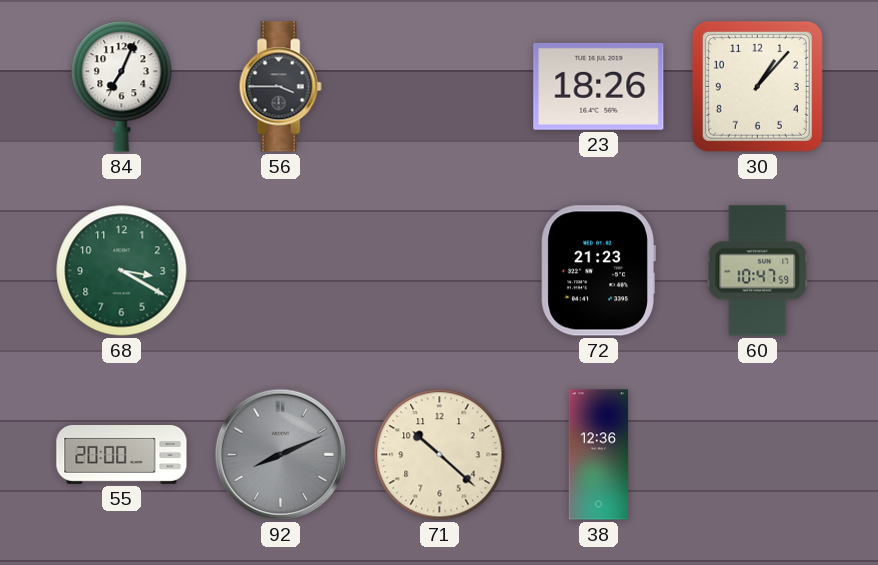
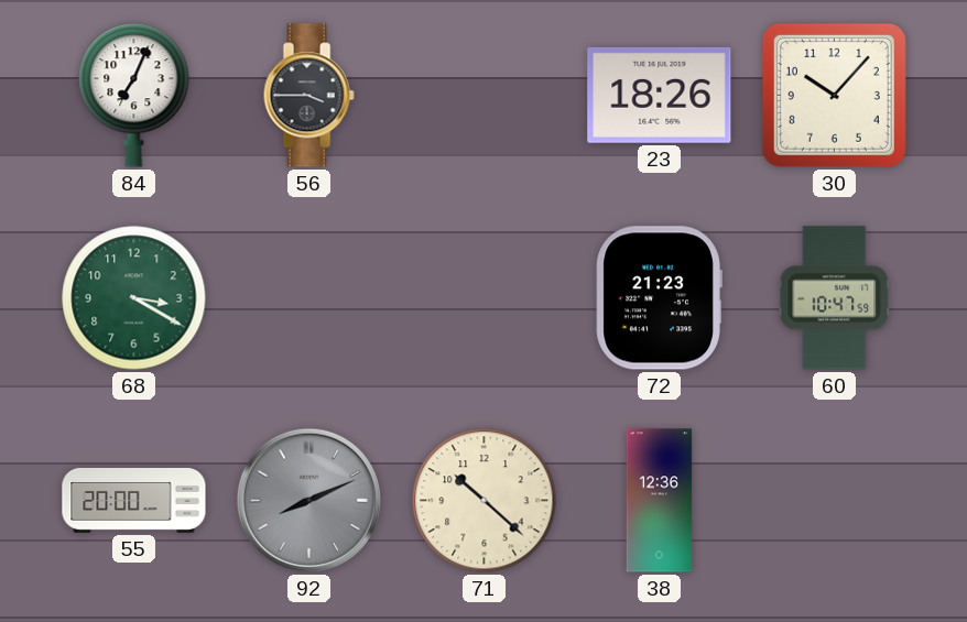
30: 1:07 -> 10:07 (834, 95)
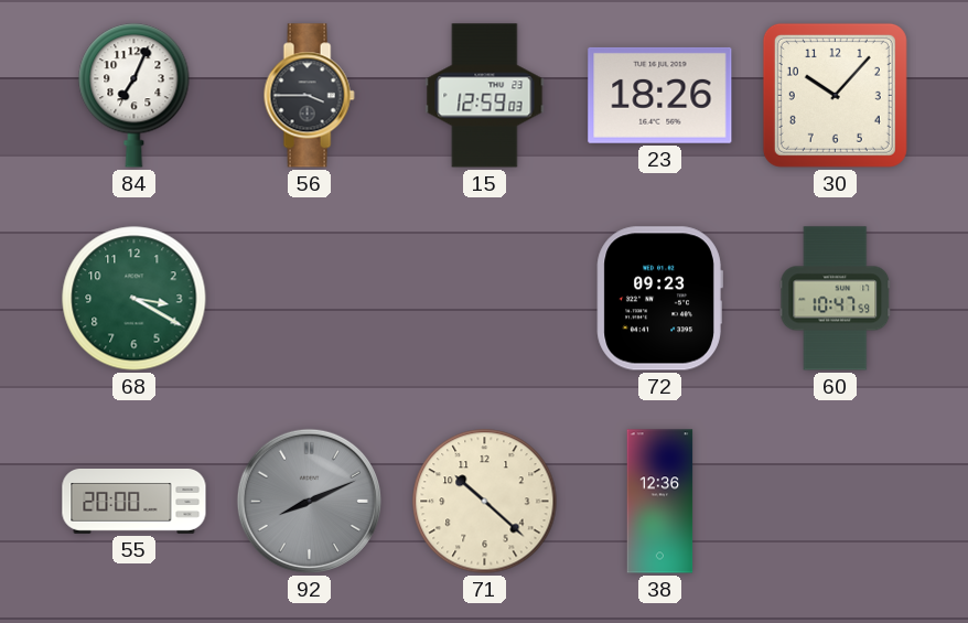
15: none -> 12:59 (485, 96)
72: 21:23 -> 09:23 (659, 299)
